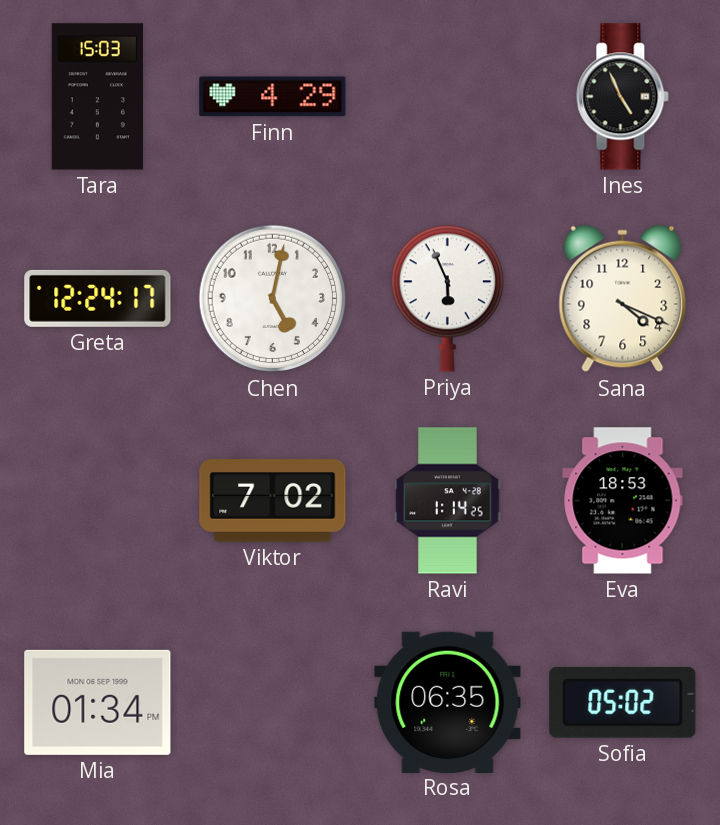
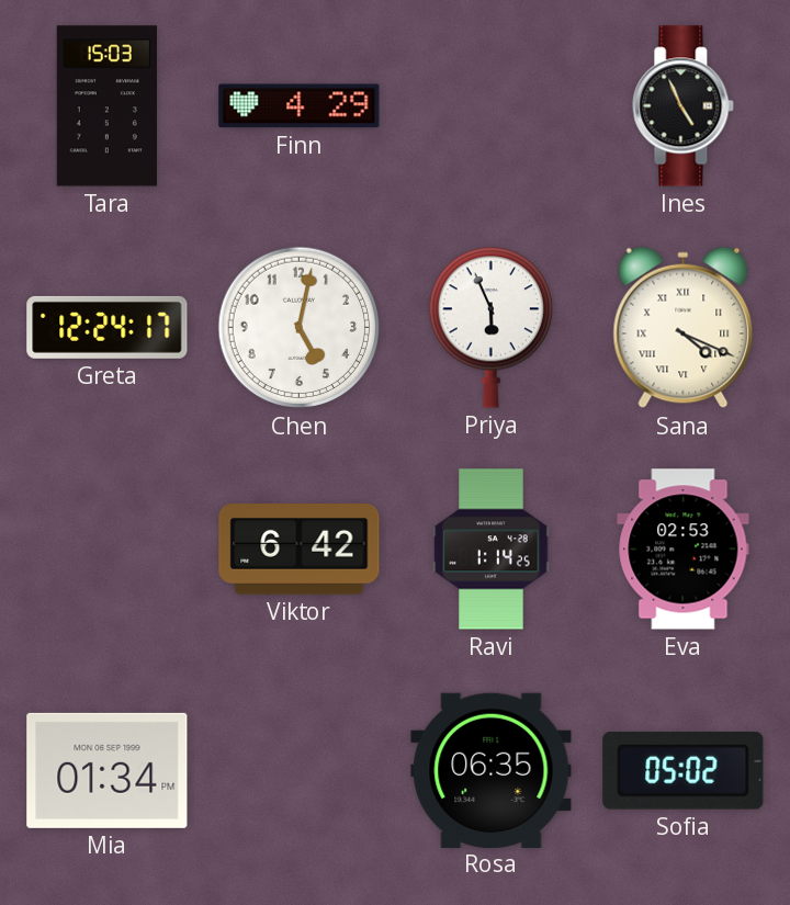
Sana numerals: Arabic -> Roman (684, 328)
Viktor: 7:02 -> 6:42 (300, 550)
Eva: 18:53 -> 02:53 (684, 550)
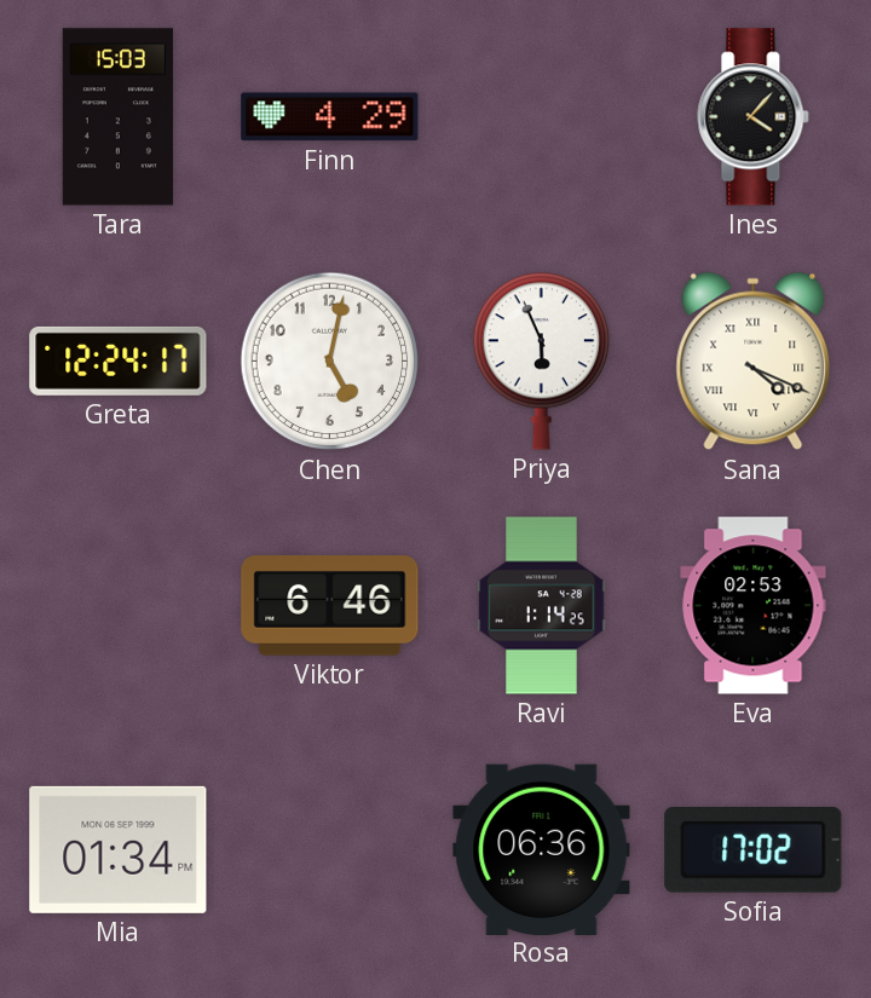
Ines: 4:56 -> 4:07 (754, 117)
Viktor: 6:42 -> 6:46 (330, 606)
Rosa: 06:35 -> 06:36 (542, 849)
Sofia: 05:02 -> 17:02 (754, 850)
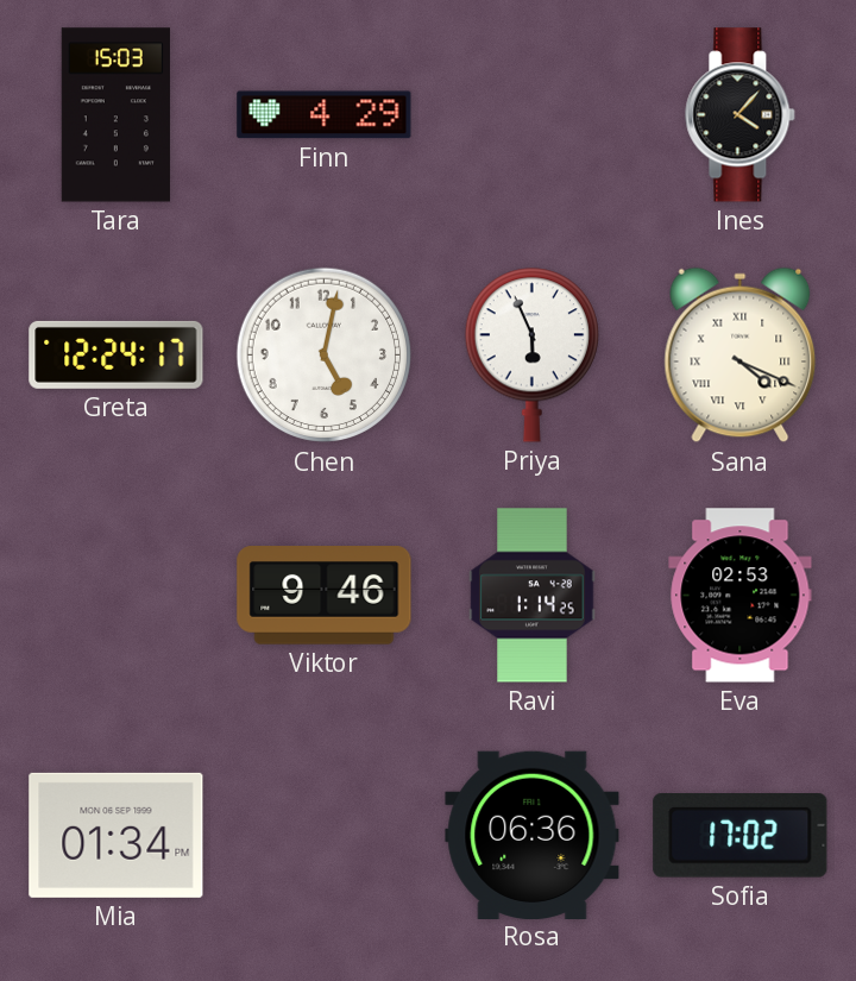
Viktor: 6:46 -> 9:46 (325, 596)
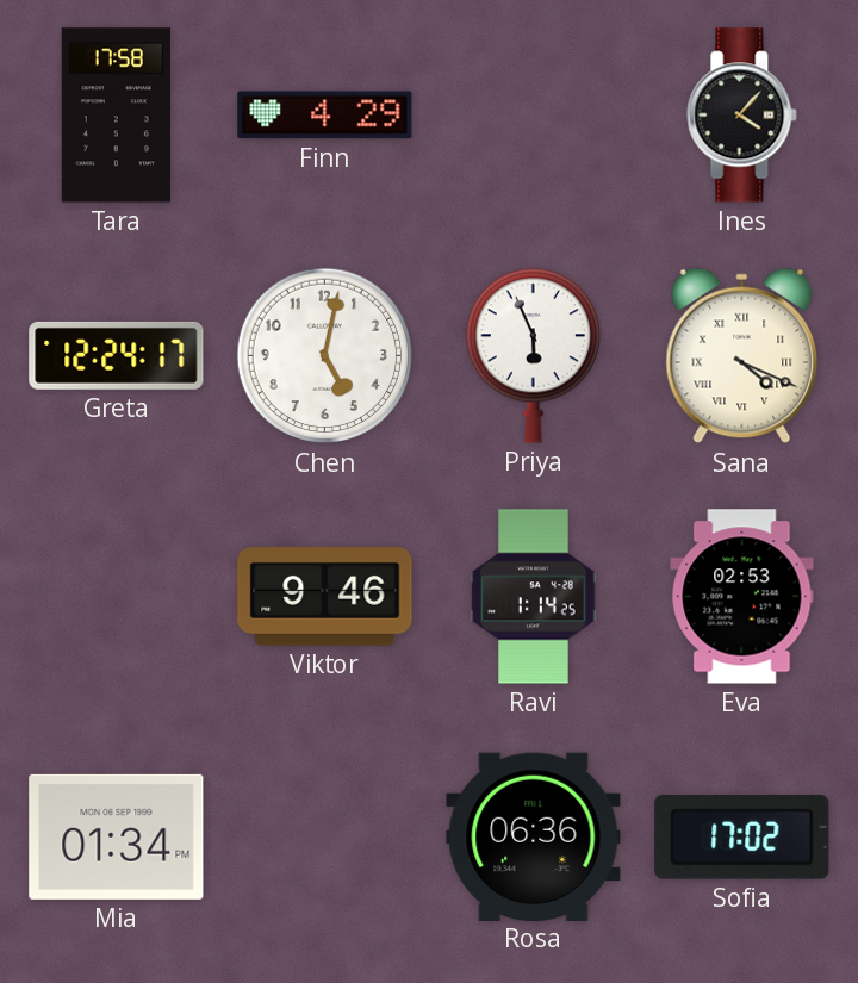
Tara: 15:03 -> 17:58 (116, 116)
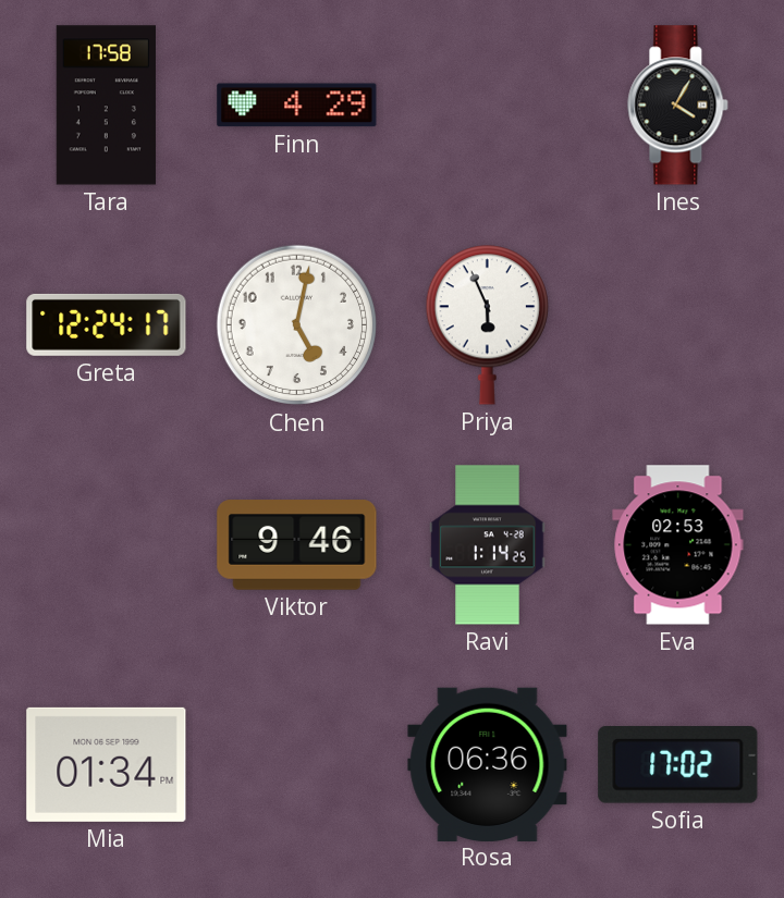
Ines: 4:07 -> 4:05 (678, 106)
Sana: 4:19 -> none (742, 356)
